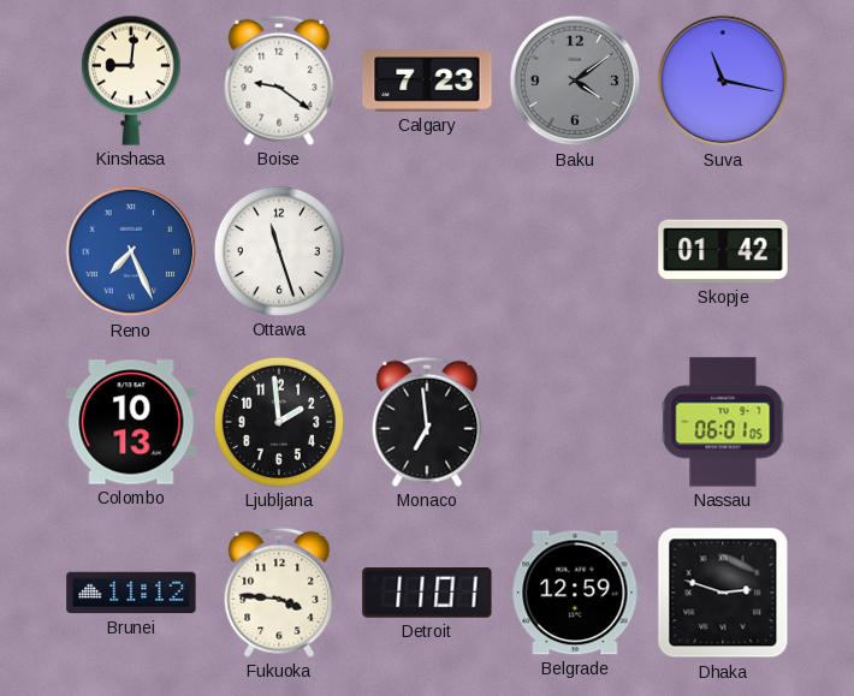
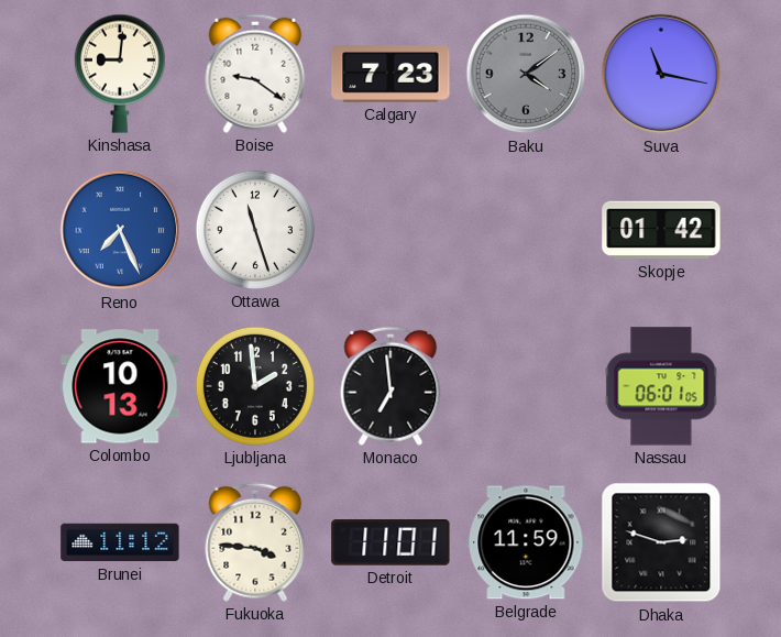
Belgrade: 12:59 -> 11:59 (526, 542)
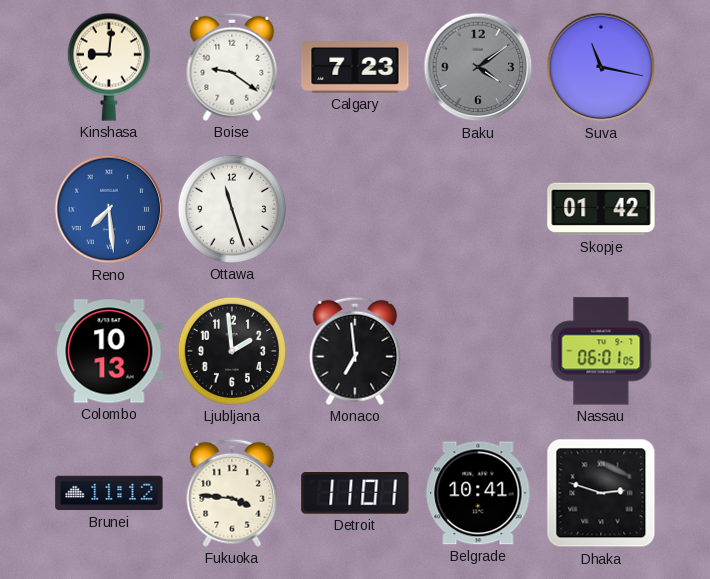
Reno: 7:26 -> 7:29 (109, 209)
Belgrade: 11:59 -> 10:41 (478, 493)
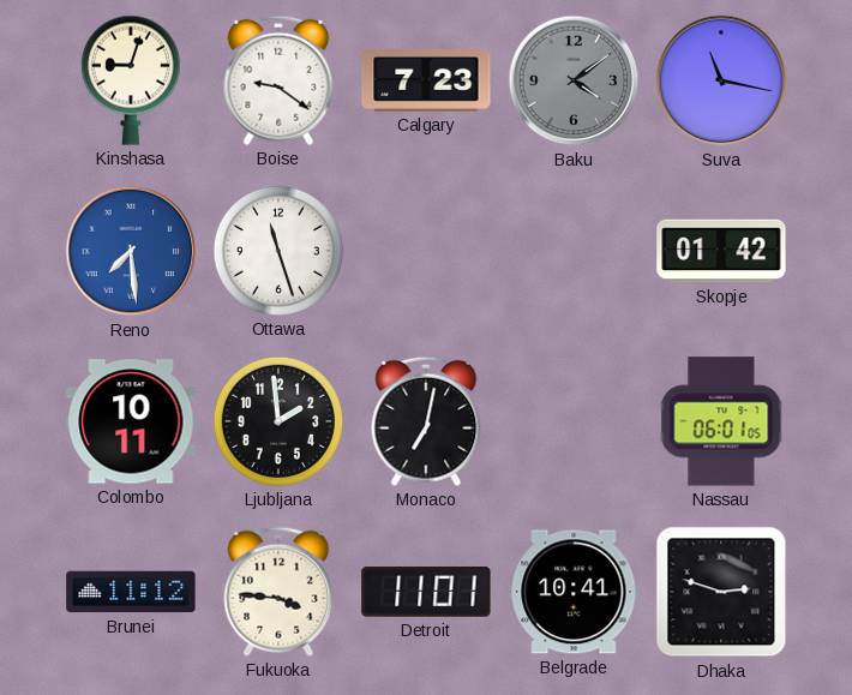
Kinshasa: 9:01 -> 9:03 (131, 80)
Colombo: 10:13 -> 10:11 (131, 421)
Monaco: 6:59 -> 7:02 (426, 421)
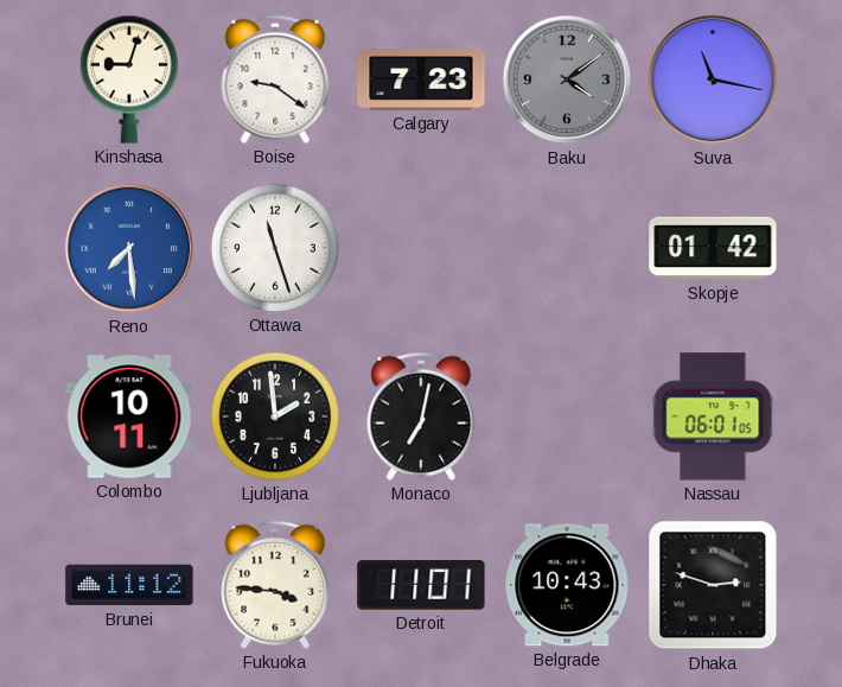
Belgrade: 10:41 -> 10:43 (567, 585)
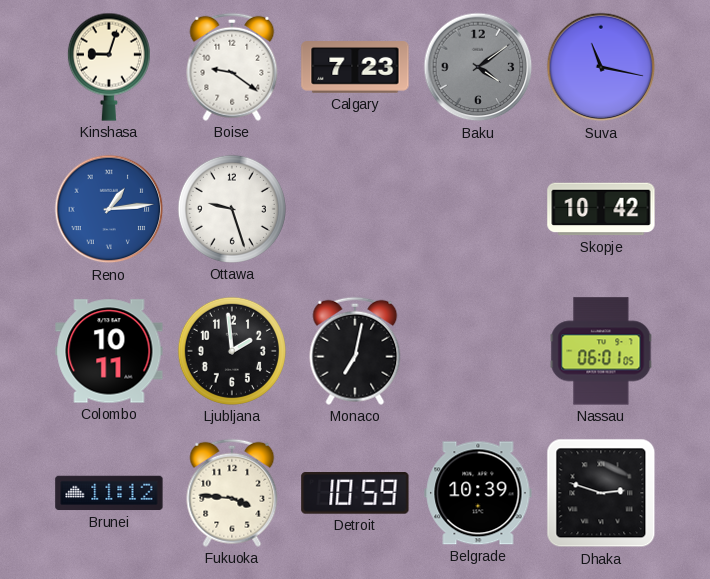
Reno: 7:29 -> 1:14 (109, 209)
Ottawa: 11:27 -> 9:27 (232, 209)
Skopje: 01:42 -> 10:42 (601, 209)
Detroit: 11:01 -> 10:59 (355, 494)
Belgrade: 10:43 -> 10:39 (478, 493)
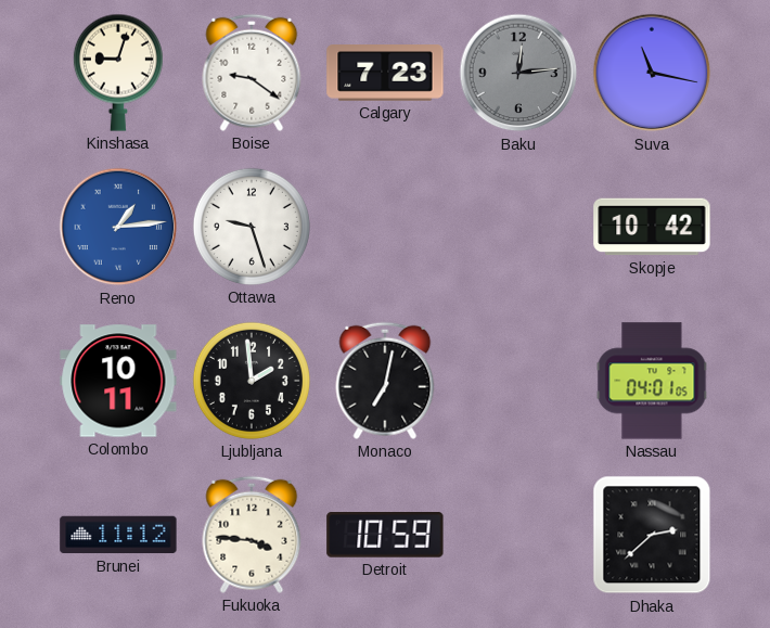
Baku: 4:09 -> 12:14 (518, 73)
Nassau: 06:01 -> 04:01 (652, 381)
Belgrade: 10:39 -> none (478, 493)
Dhaka: 2:48 -> 2:38 (652, 535)
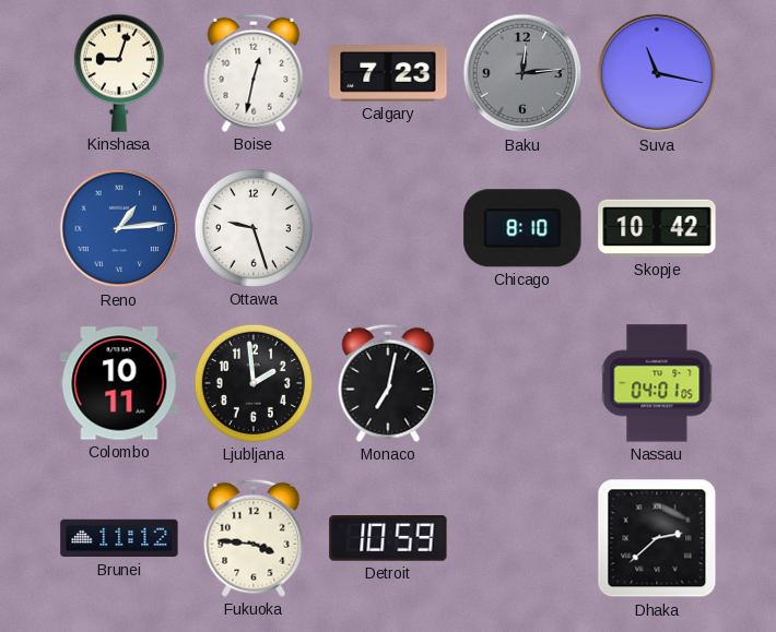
Boise: 9:21 -> 12:32 (254, 73)
Chicago: none -> 8:10 (522, 228)
